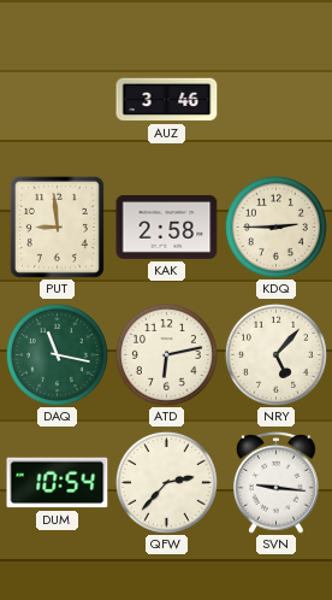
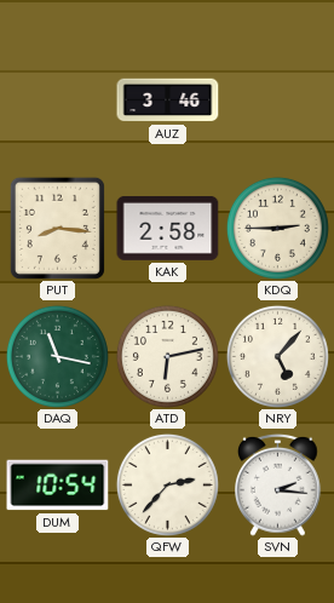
PUT: 8:59 -> 8:16 (57, 228)
SVN: 9:16 -> 2:16 (278, 484)
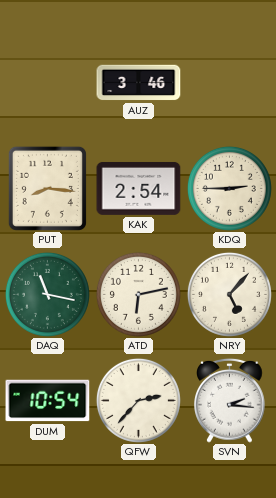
KAK: 2:58 -> 2:54 (139, 188)
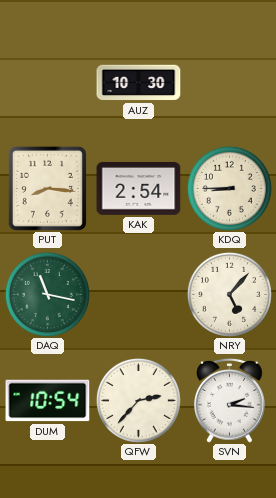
AUZ: 3:46 -> 10:30 (139, 83)
KDQ: 2:45 -> 8:45 (229, 188)
ATD: 6:13 -> none (138, 294)
